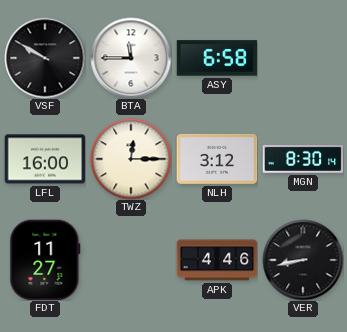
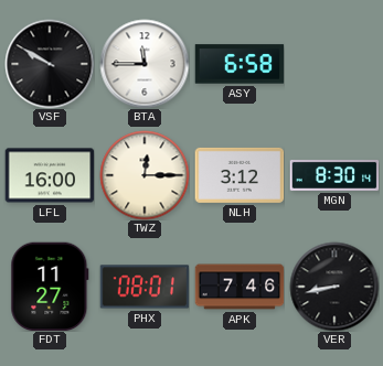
PHX: none -> 08:01 (145, 287)
APK: 4:46 -> 7:46 (240, 287)
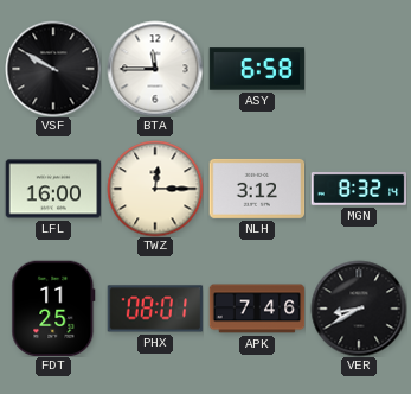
MGN: 8:30 -> 8:32 (359, 189)
FDT: 11:27 -> 11:25 (53, 309)
VER: 8:43 -> 8:40 (359, 309)
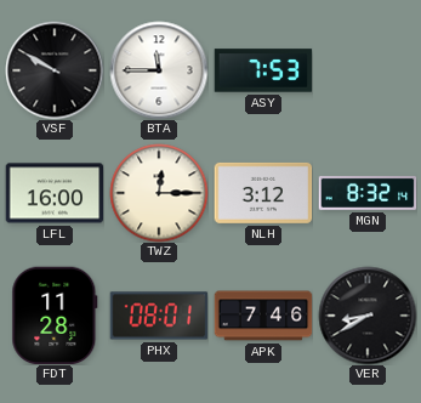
ASY: 6:58 -> 7:53 (263, 70)
FDT: 11:25 -> 11:28 (55, 316)
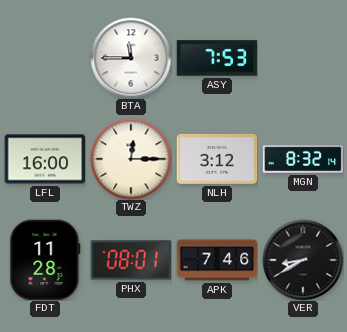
VSF: 9:50 -> none (55, 70)
